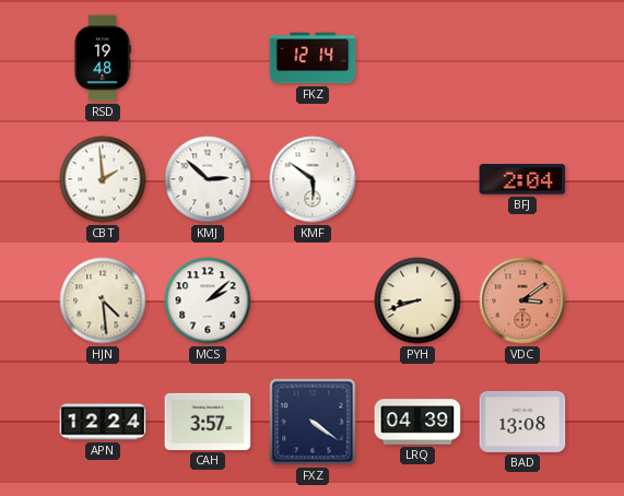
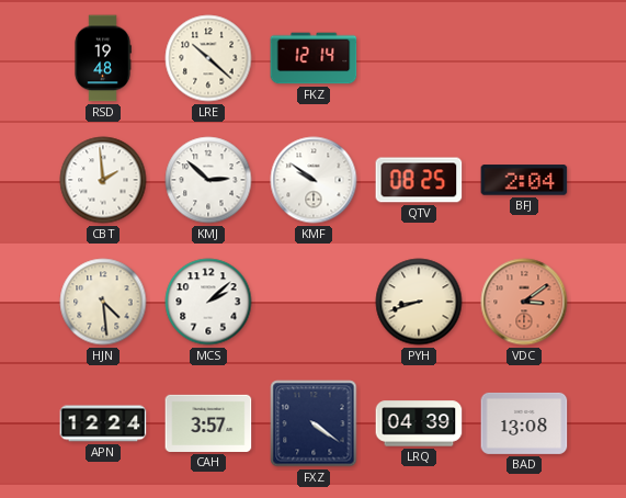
LRE: none -> 10:22 (208, 58)
KMF: 5:51 -> 9:51 (314, 180)
QTV: none -> 08:25 (419, 180)
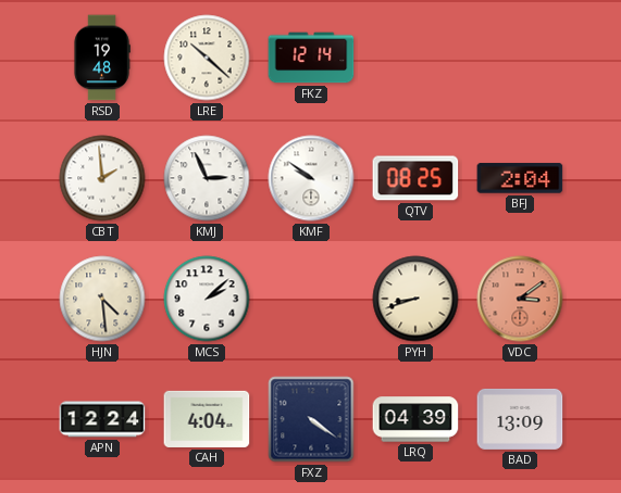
KMJ: 2:52 -> 2:56 (207, 178)
CAH: 3:57 -> 4:04 (207, 419)
BAD: 13:08 -> 13:09 (520, 419)
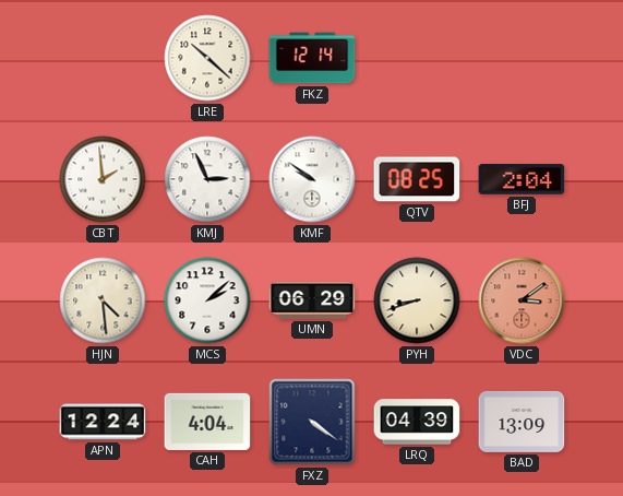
RSD: 19:48 -> none (102, 58)
UMN: none -> 06:29 (312, 300)
